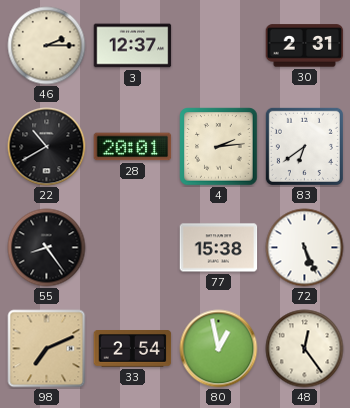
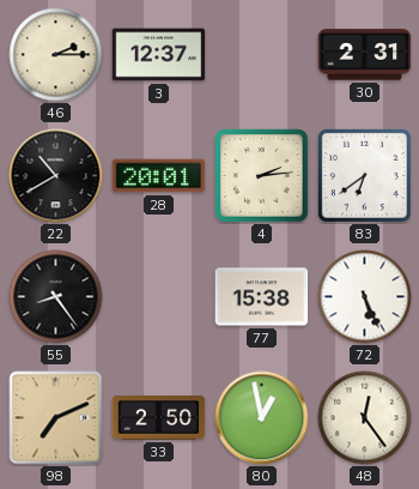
33: 2:54 -> 2:50 (159, 418)
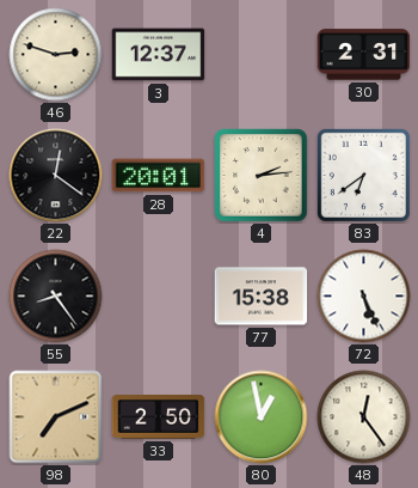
46: 2:15 -> 2:48 (56, 55)
22: 10:40 -> 12:21 (56, 176)
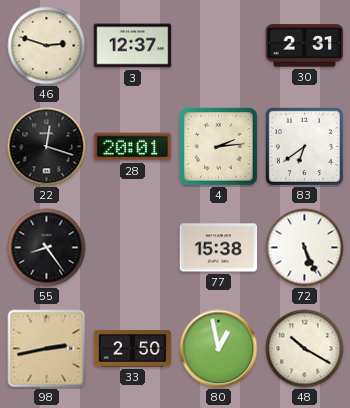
22: 12:21 -> 12:18 (47, 147)
98: 7:11 -> 2:43 (47, 349)
48: 12:24 -> 10:20 (305, 349)
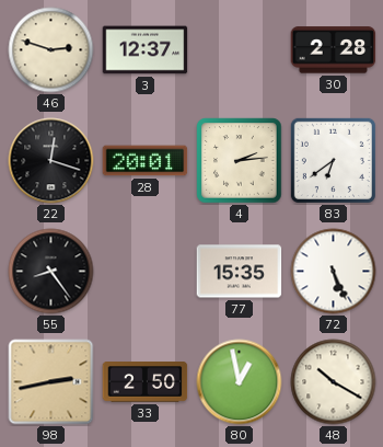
30: 2:31 -> 2:28 (334, 50)
77: 15:38 -> 15:35 (240, 272)
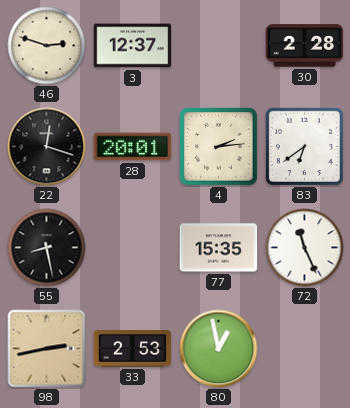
55: 8:24 -> 8:28 (47, 248)
72: 5:26 -> 11:26 (305, 248)
33: 2:50 -> 2:53 (133, 349)
48: 10:20 -> none (334, 382)
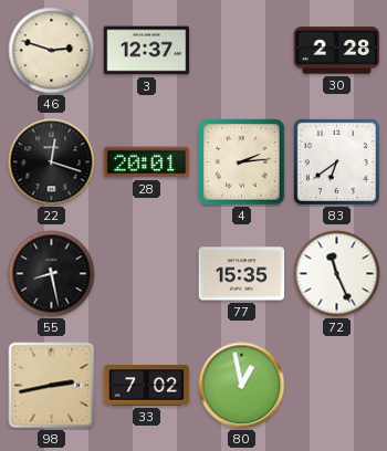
33: 2:53 -> 7:02 (147, 386)
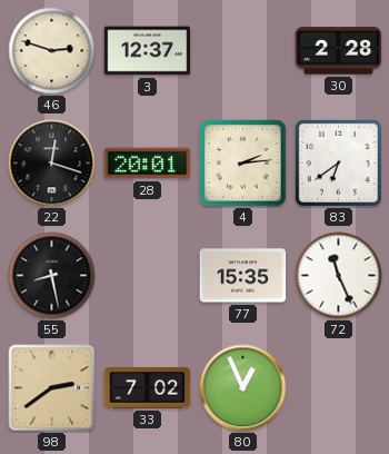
98: 2:43 -> 2:39 (52, 388)
80: 12:58 -> 12:56 (243, 388)
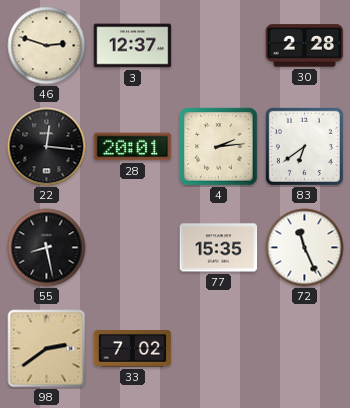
22: 12:18 -> 12:16 (47, 147)
80: 12:56 -> none (243, 388)
